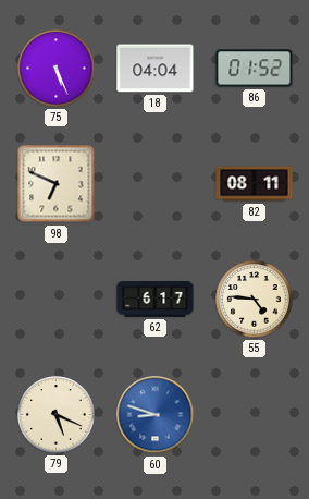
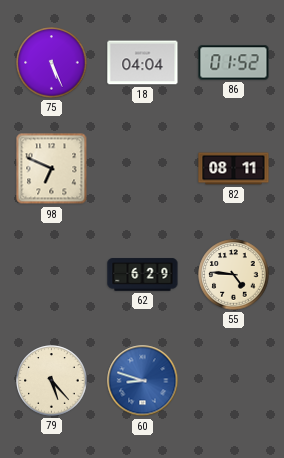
62: 6:17 -> 6:29 (143, 275)
79: 5:19 -> 5:23 (52, 381)
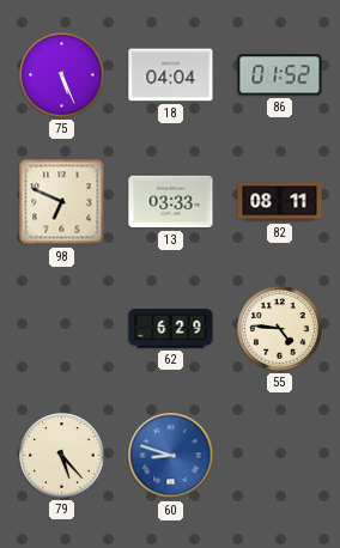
13: none -> 03:33 (171, 202)
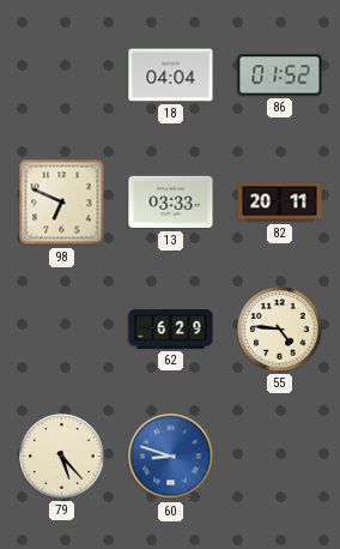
75: 5:26 -> none (62, 75)
82: 08:11 -> 20:11 (280, 203)
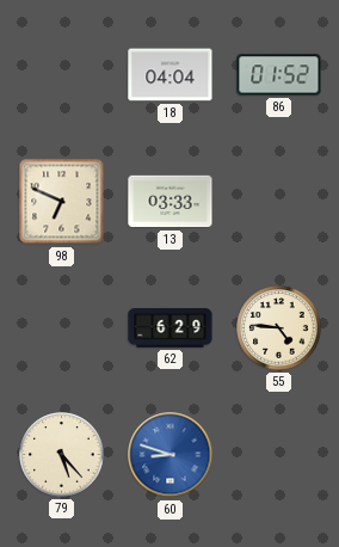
82: 20:11 -> none (280, 203)
